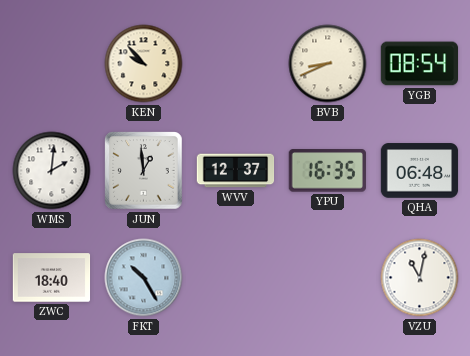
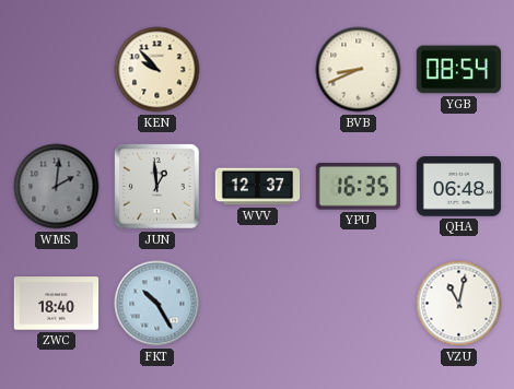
WMS dial: white -> grey (57, 187)
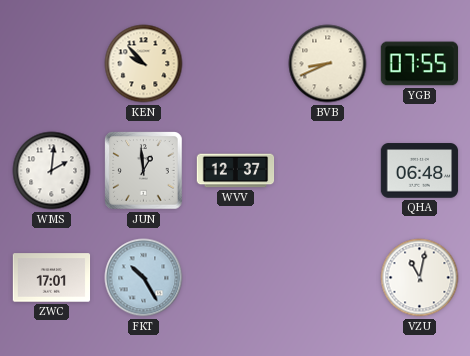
YGB: 08:54 -> 07:55 (420, 64)
WMS dial: grey -> white (52, 171)
YPU: 16:35 -> none (358, 187)
ZWC: 18:40 -> 17:01 (52, 278)
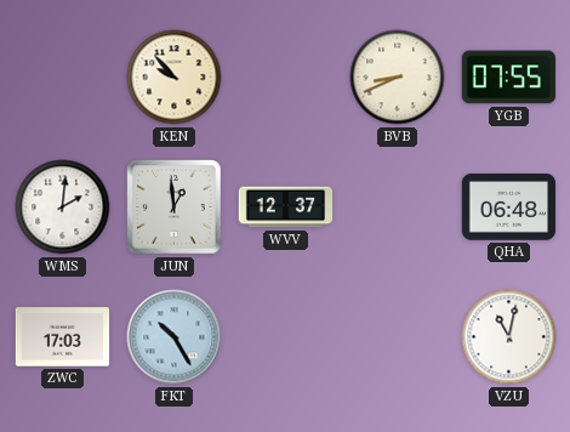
ZWC: 17:01 -> 17:03 (63, 337)
